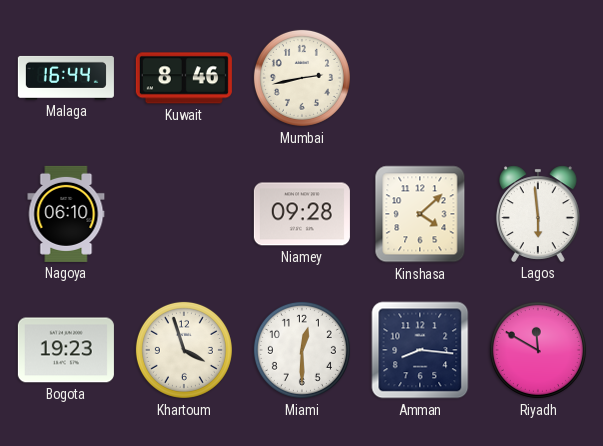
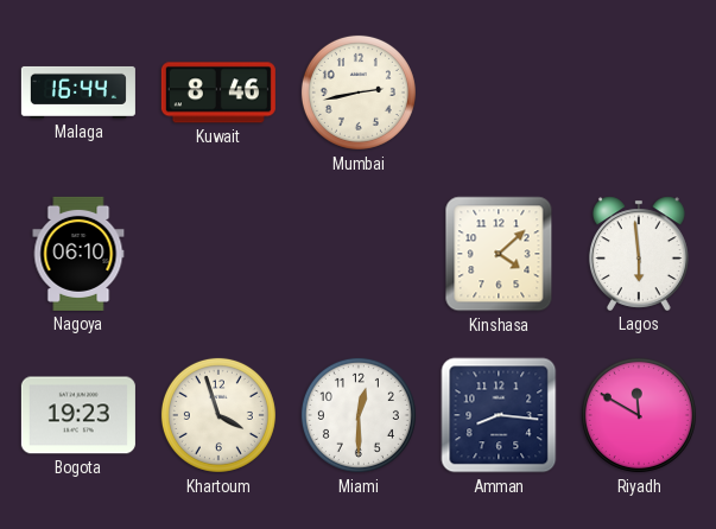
Niamey: 09:28 -> none (302, 214)
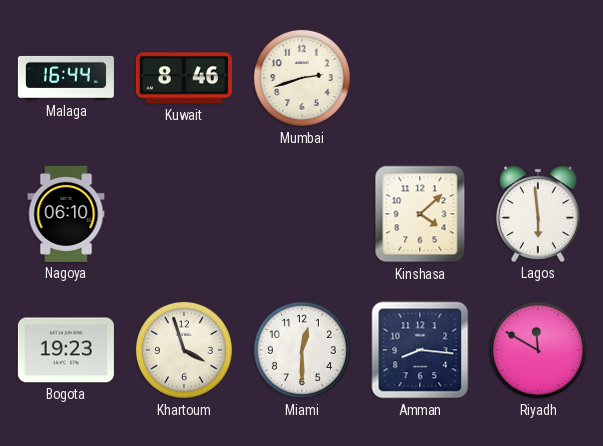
Mumbai: 2:43 -> 2:42 (302, 78)
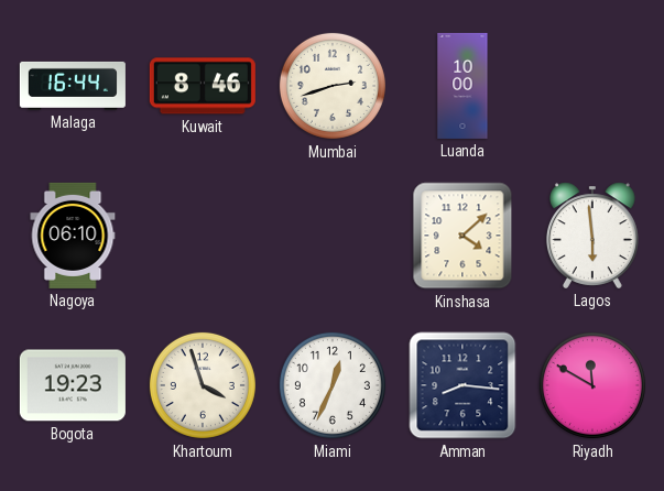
Luanda: none -> 10:00 (462, 86)
Miami: 12:30 -> 12:34 (333, 385)
